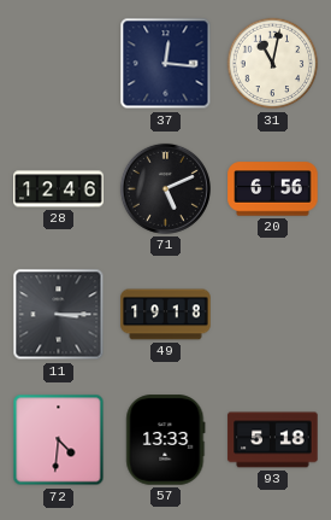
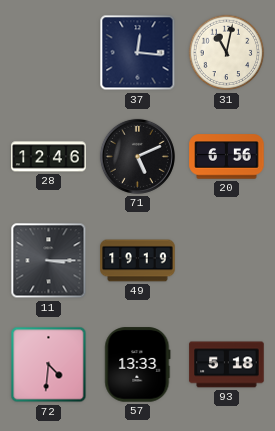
49: 19:18 -> 19:19 (138, 261)
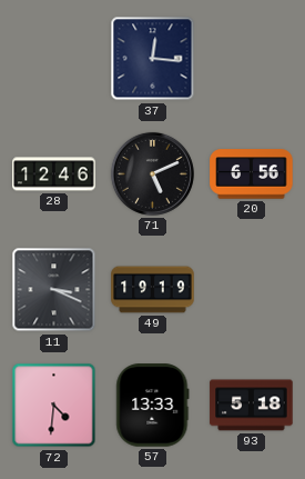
31: 11:02 -> none (227, 53)
11: 3:15 -> 3:19 (54, 290)
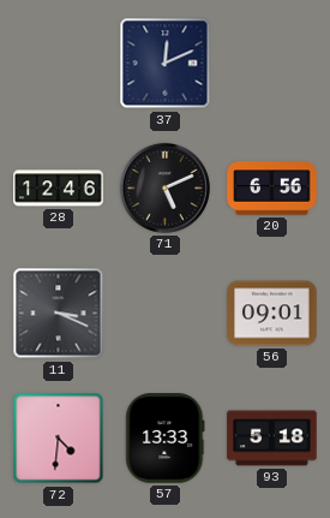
37: 12:16 -> 12:11 (166, 64)
49: 19:19 -> none (153, 290)
56: none -> 09:01 (272, 314)
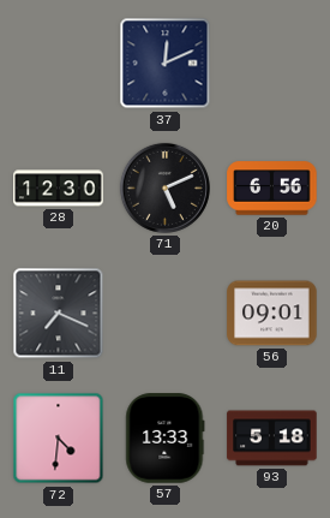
28: 12:46 -> 12:30 (59, 189)
11: 3:19 -> 7:19 (59, 314)
